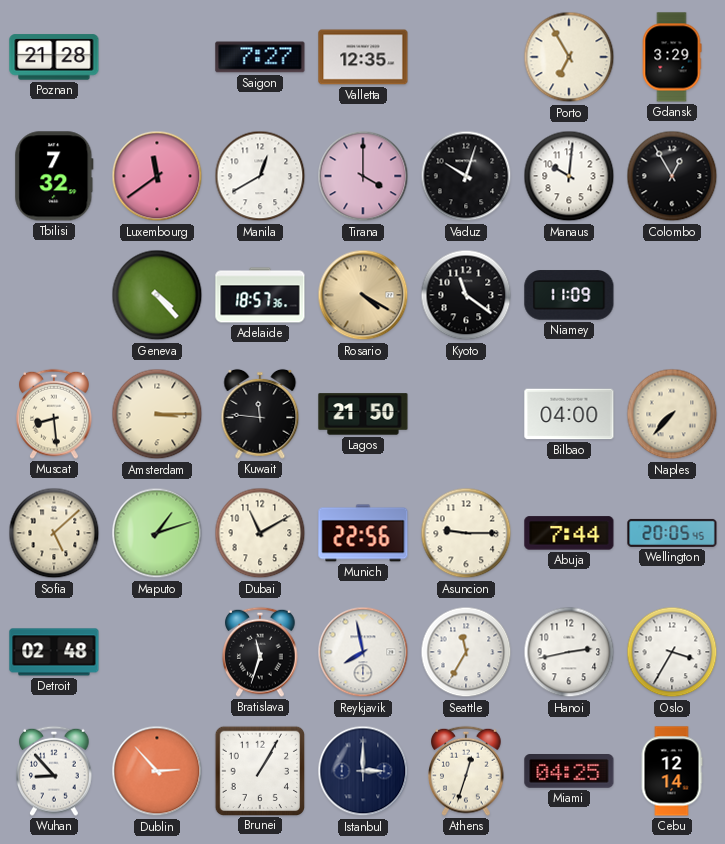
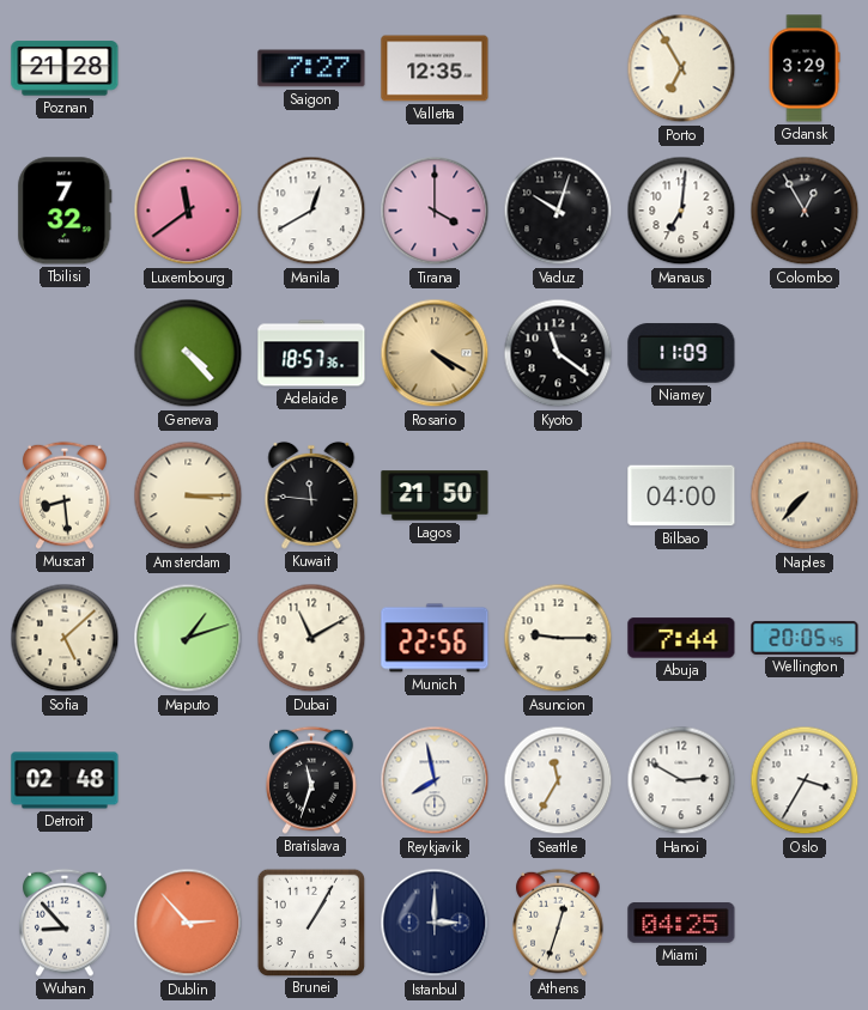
Manaus: 10:01 -> 7:01 (681, 211)
Hanoi: 2:43 -> 2:50 (681, 780)
Cebu: 12:14 -> none (672, 771)
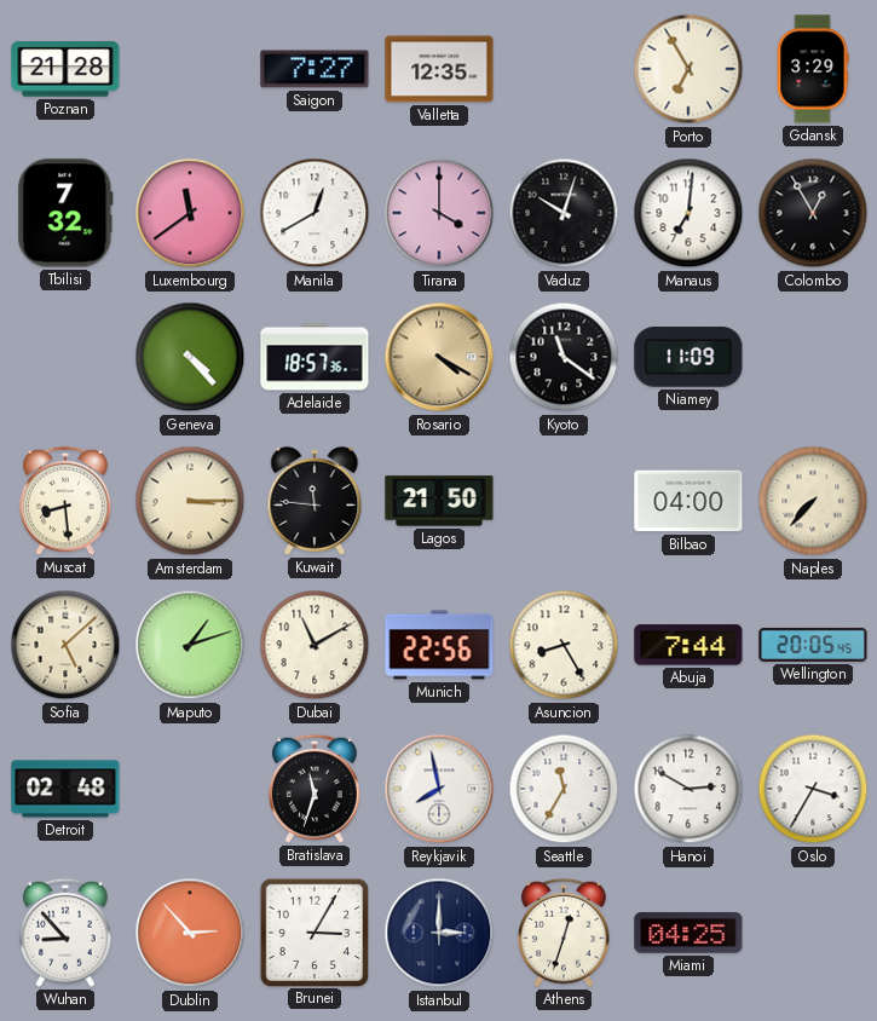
Asuncion: 9:15 -> 8:25 (564, 645)
Brunei: 1:05 -> 3:05 (313, 931)
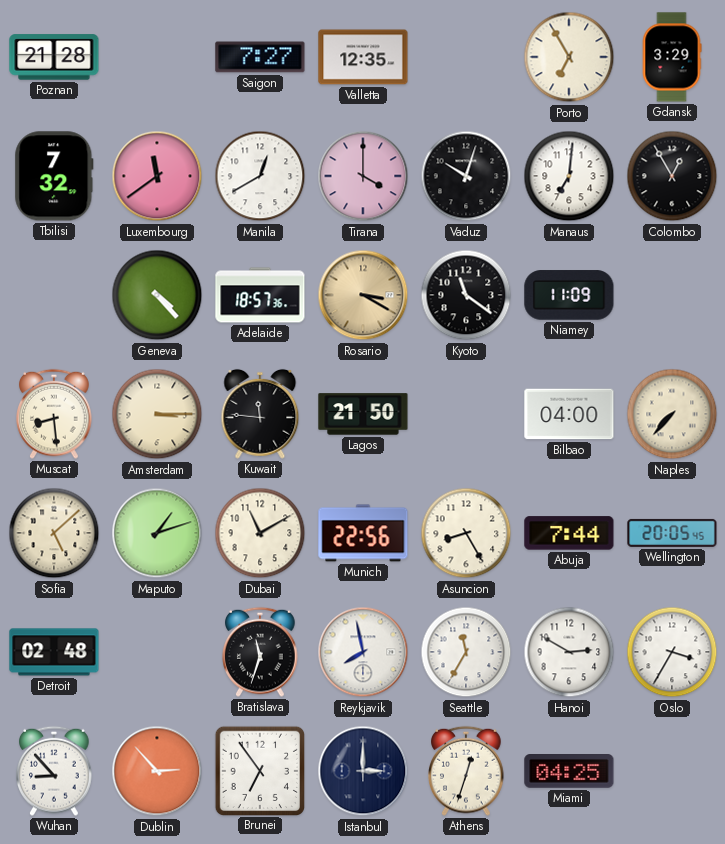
Rosario: 4:20 -> 3:20 (363, 295)
Brunei: 3:05 -> 6:54 (259, 770)
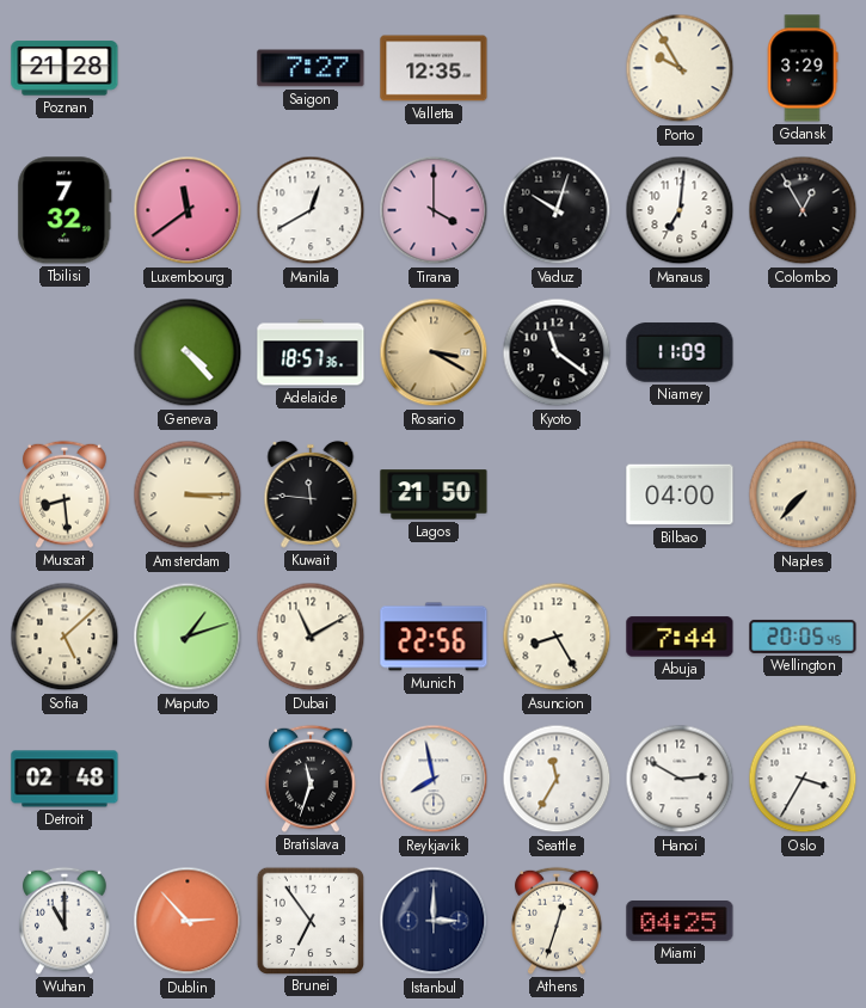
Porto: 6:55 -> 9:55 (680, 68)
Wuhan: 8:53 -> 11:00 (65, 921)
